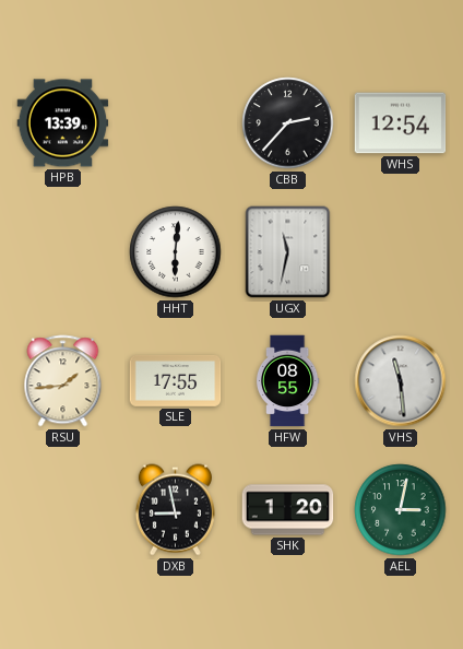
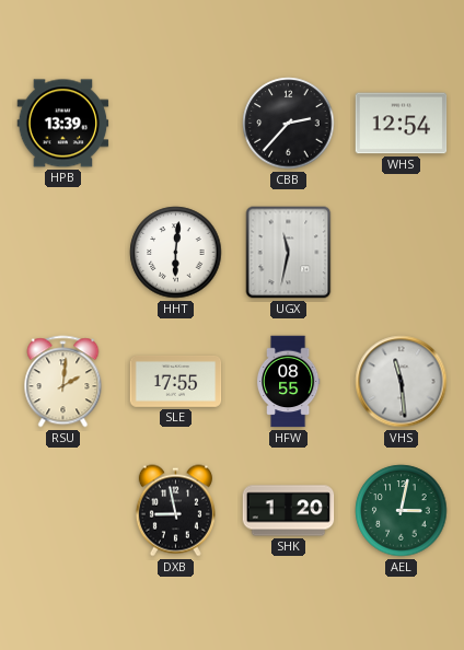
RSU: 1:44 -> 2:01 (63, 382)
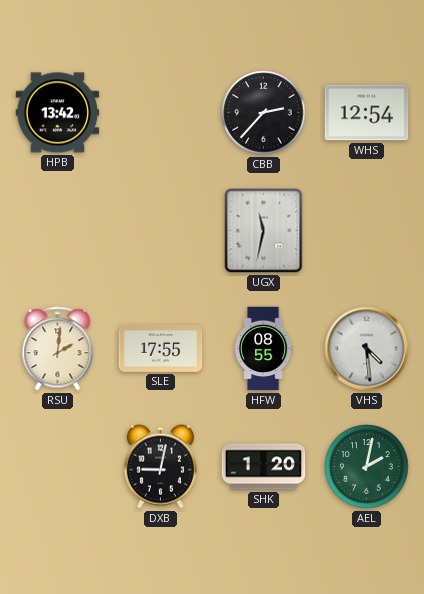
HPB: 13:39 -> 13:42 (58, 113)
HHT: 6:01 -> none (176, 253)
VHS: 11:29 -> 4:29 (367, 349)
DXB: 8:58 -> 9:02 (160, 467)
AEL: 3:02 -> 2:02 (367, 467)
